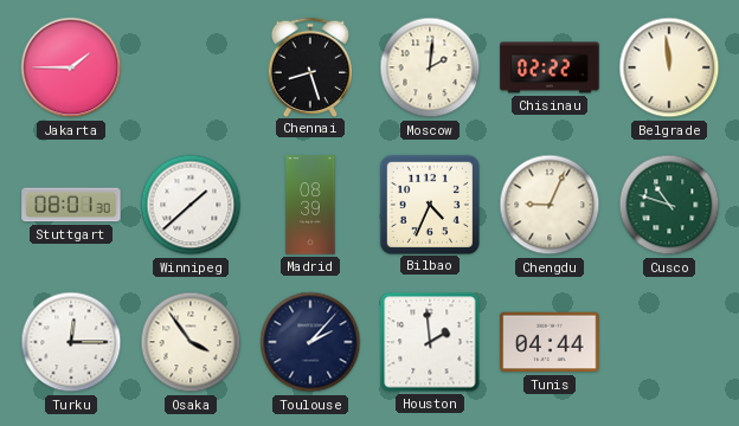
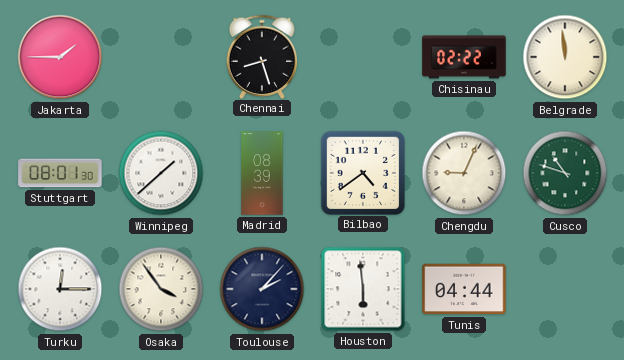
Moscow: 2:01 -> none (430, 67)
Bilbao: 4:34 -> 4:39 (362, 172)
Houston: 1:59 -> 5:59 (363, 289)
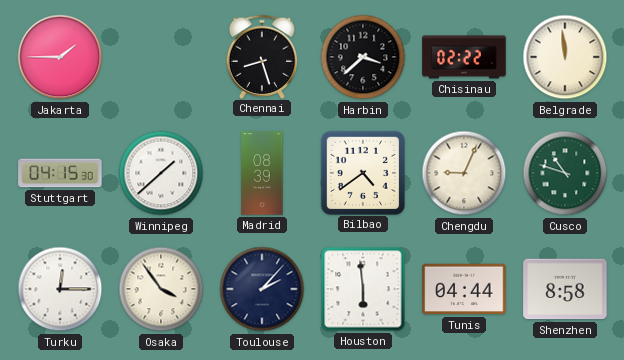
Harbin: none -> 3:38 (363, 57)
Stuttgart: 08:01 -> 04:15 (60, 173)
Shenzhen: none -> 8:58 (565, 289)
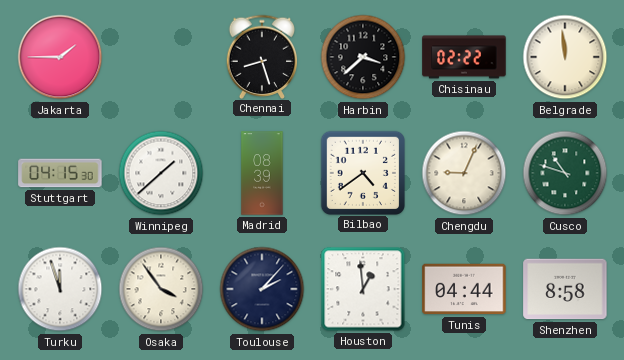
Turku: 12:15 -> 11:57 (60, 289)
Houston: 5:59 -> 12:59 (363, 289)
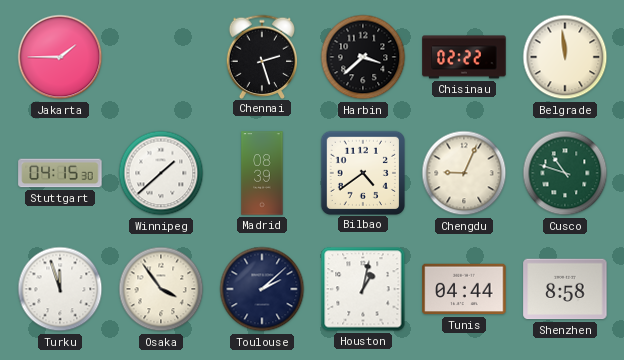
Chennai: 8:27 -> 2:27 (262, 56)
Toulouse: 2:07 -> 2:08 (262, 289)
Houston: 12:59 -> 1:02 (363, 289)
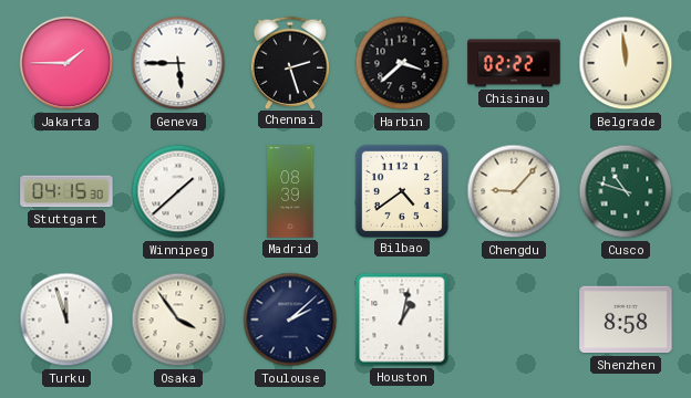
Geneva: none -> 5:45 (178, 63)
Chengdu: 9:04 -> 9:07 (514, 191)
Tunis: 04:44 -> none (464, 289)
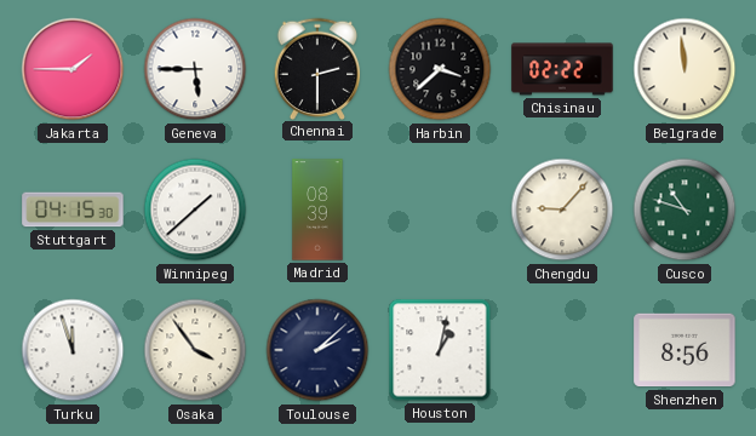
Chennai: 2:27 -> 2:30 (317, 68)
Bilbao: 4:39 -> none (401, 190)
Shenzhen: 8:58 -> 8:56 (685, 350)
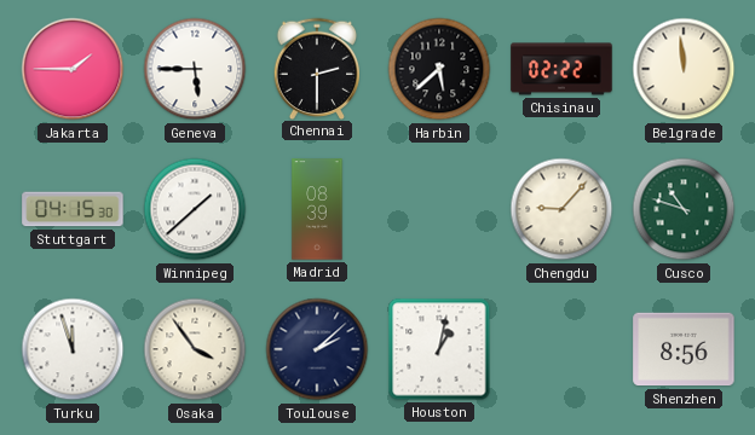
Harbin: 3:38 -> 5:38 (439, 69)
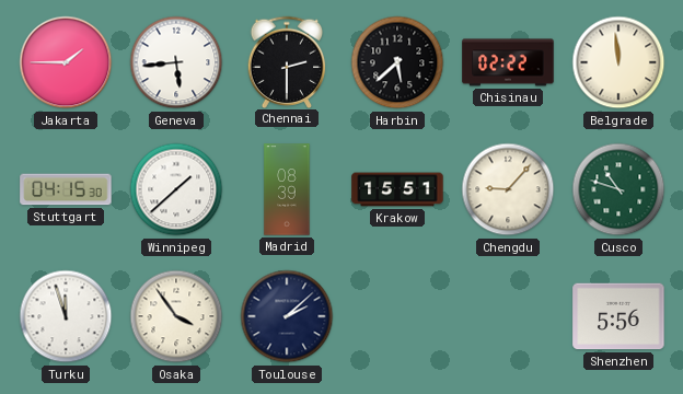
Geneva: 5:45 -> 5:44 (176, 62)
Krakow: none -> 15:51 (397, 189)
Houston: 1:02 -> none (439, 349)
Shenzhen: 8:56 -> 5:56 (618, 316)
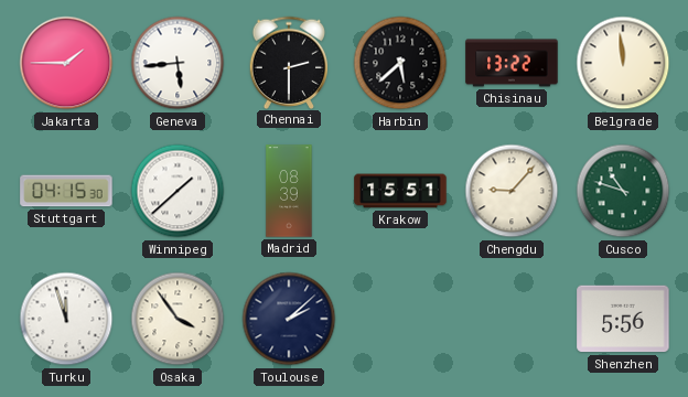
Chisinau: 02:22 -> 13:22 (512, 63)
